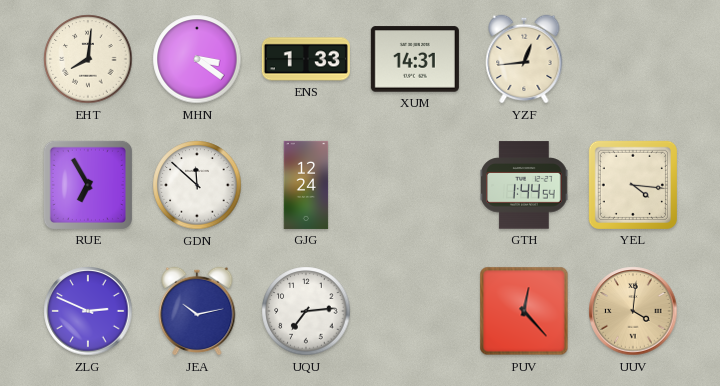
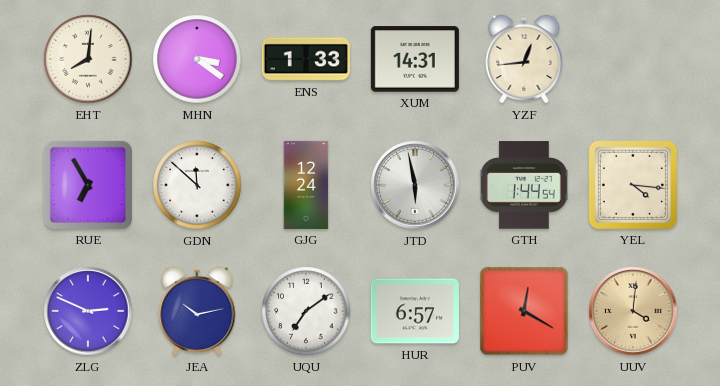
JTD: none -> 5:58 (415, 185)
UQU: 7:14 -> 7:09 (306, 311)
HUR: none -> 6:57 (415, 311)
PUV: 12:23 -> 12:20 (524, 311)
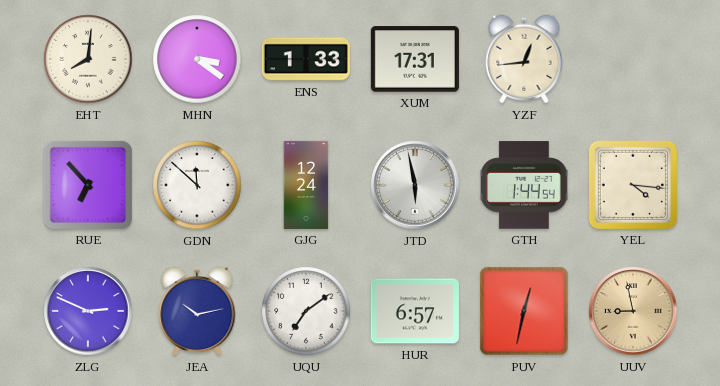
XUM: 14:31 -> 17:31 (415, 59)
RUE: 6:55 -> 6:53 (88, 185)
PUV: 12:20 -> 12:32 (524, 311)
UUV: 4:01 -> 8:58 (633, 311)
